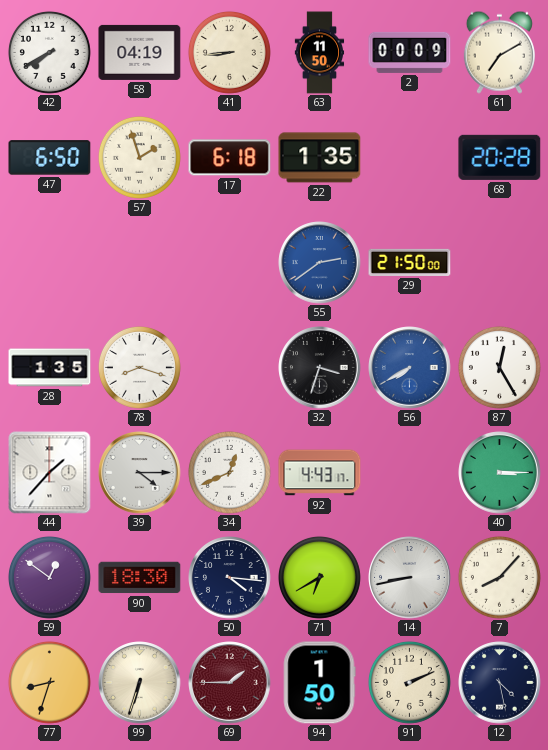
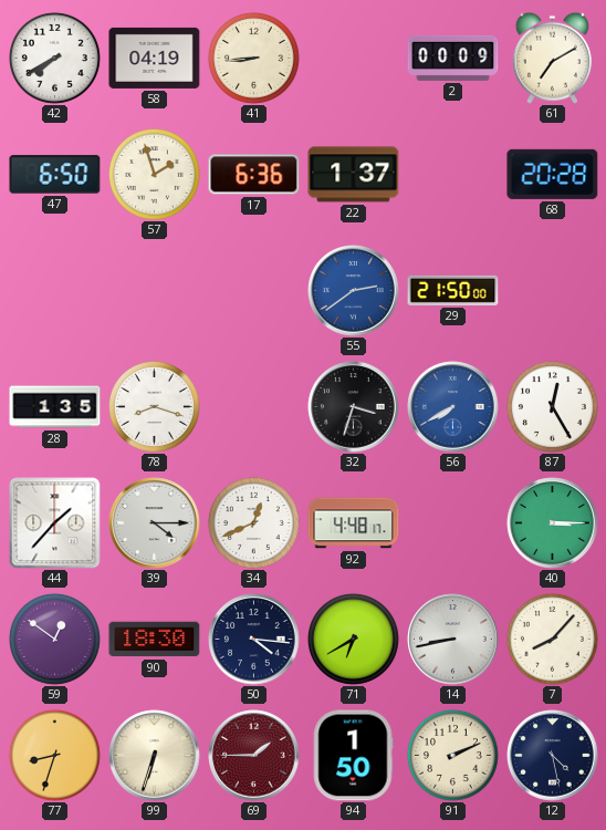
63: 11:50 -> none (320, 53)
17: 6:18 -> 6:36 (254, 175)
22: 1:35 -> 1:37 (354, 175)
92: 4:43 -> 4:48 (354, 523)
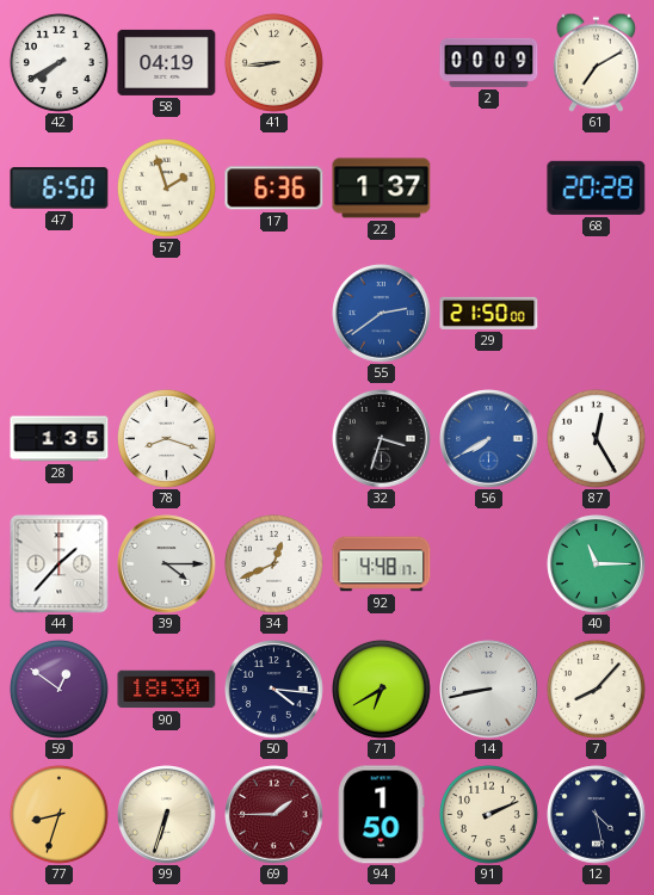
40: 3:15 -> 11:15 (597, 564)
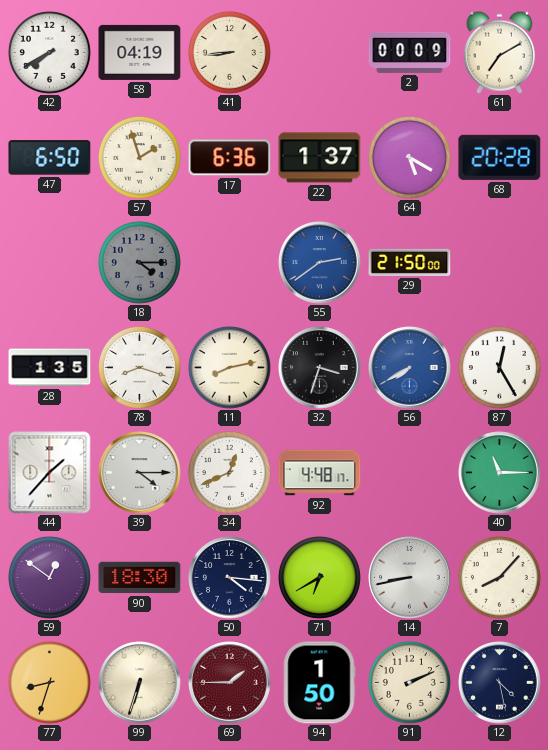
64: none -> 5:20 (409, 157)
18: none -> 4:15 (139, 262)
11: none -> 8:13 (229, 367)
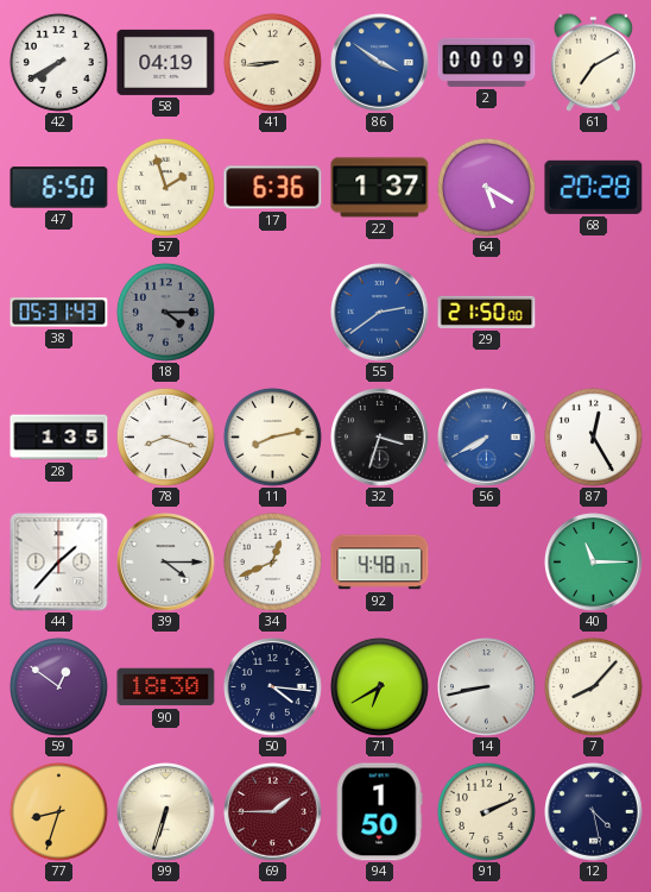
86: none -> 3:51 (380, 63)
38: none -> 05:31 (59, 313)
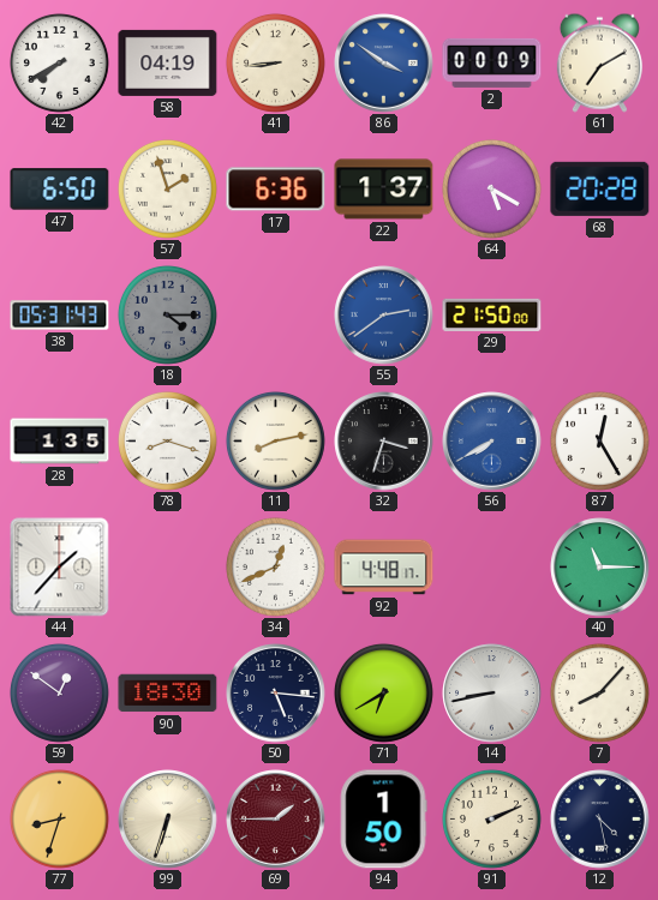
39: 4:15 -> none (166, 563)
50: 4:16 -> 5:16 (276, 694)
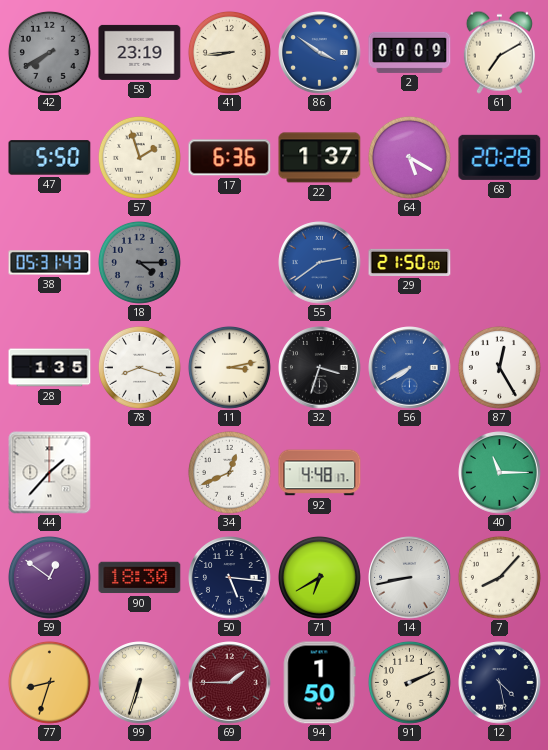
42 dial: white -> grey (49, 52)
58: 04:19 -> 23:19 (140, 52)
47: 6:50 -> 5:50 (50, 158)
11: 8:13 -> 3:13 (229, 367)
